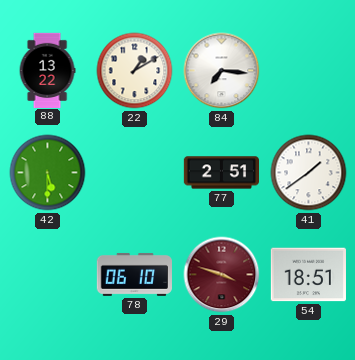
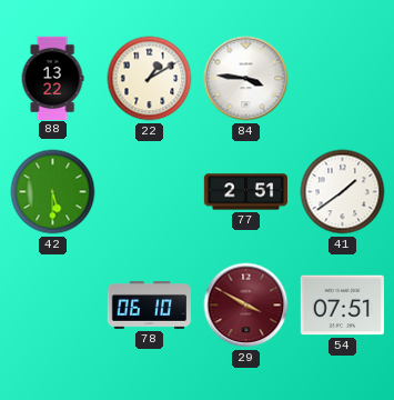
84: 7:16 -> 3:46 (246, 79)
29: 3:48 -> 3:50 (246, 306)
54: 18:51 -> 07:51 (342, 306)
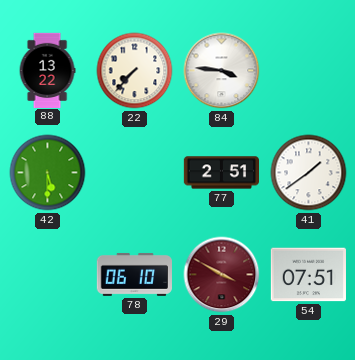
22: 1:10 -> 7:37 (135, 71)
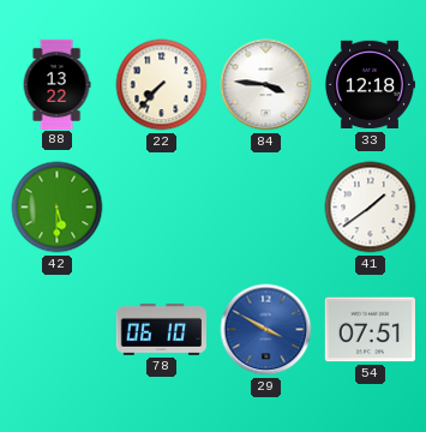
33: none -> 12:18 (368, 85)
77: 2:51 -> none (222, 173)
29 dial: burgundy -> blue (266, 330)
